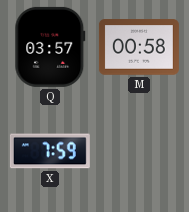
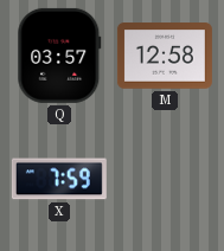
M: 00:58 -> 12:58 (165, 56)
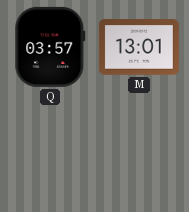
M: 12:58 -> 13:01 (139, 47)
X: 7:59 -> none (59, 179)
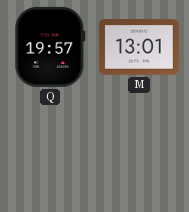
Q: 03:57 -> 19:57 (50, 47)
